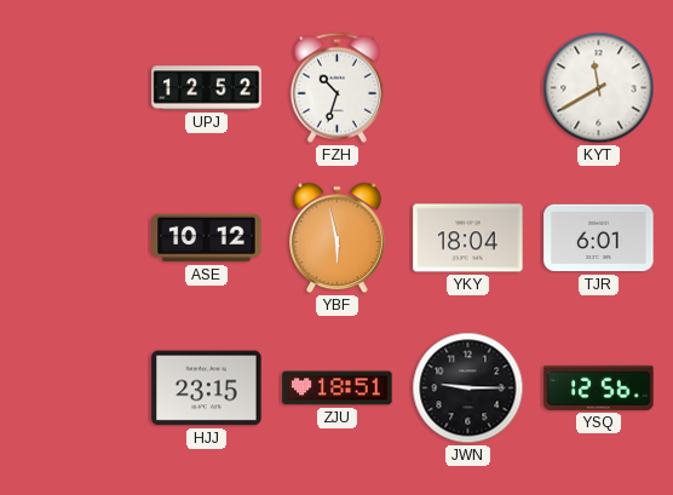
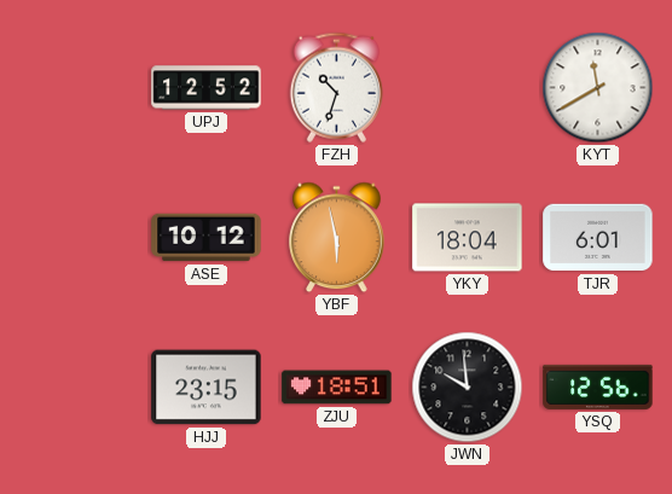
JWN: 9:15 -> 9:59 (468, 388)
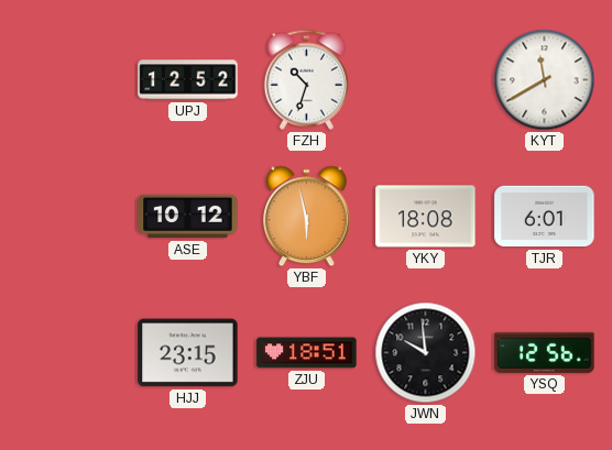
YKY: 18:04 -> 18:08 (426, 217)
